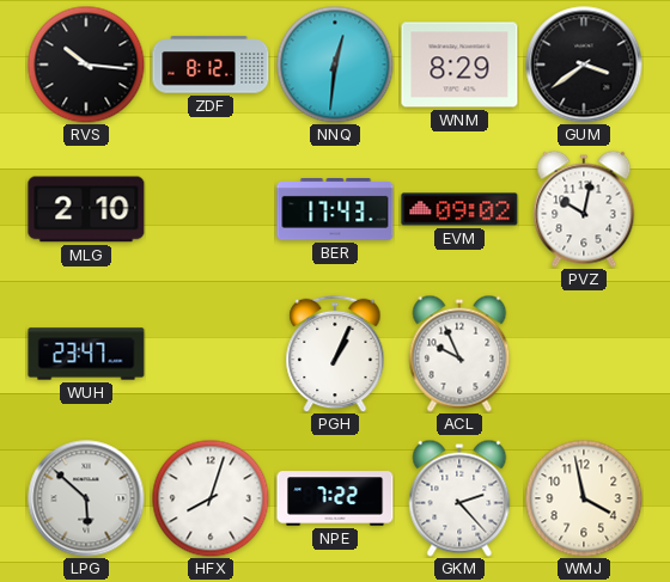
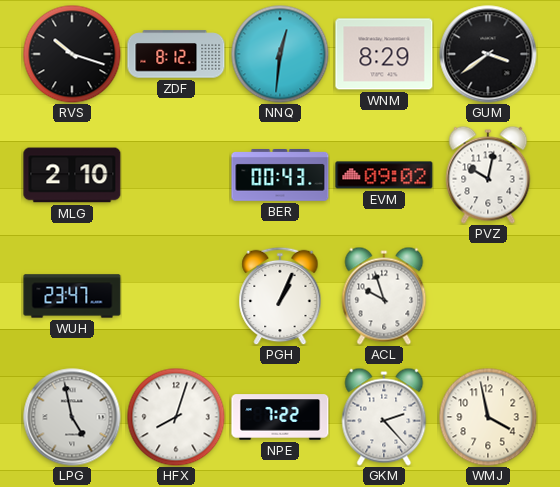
RVS: 10:16 -> 10:18 (72, 54)
BER: 17:43 -> 00:43 (280, 176)
ACL: 9:56 -> 9:57 (384, 296)
LPG: 5:52 -> 4:58 (72, 417)
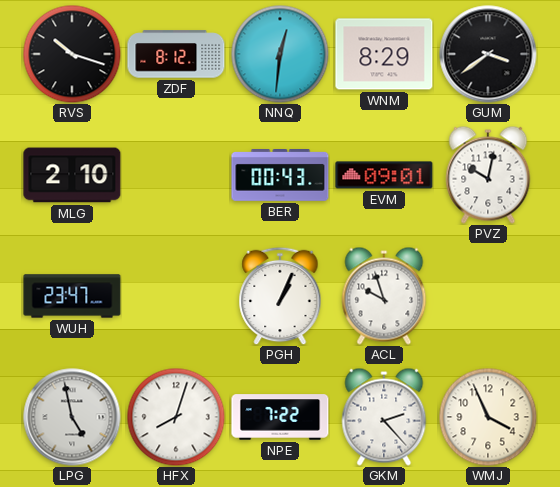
EVM: 09:02 -> 09:01 (384, 175)
WMJ: 3:58 -> 3:56 (488, 417)
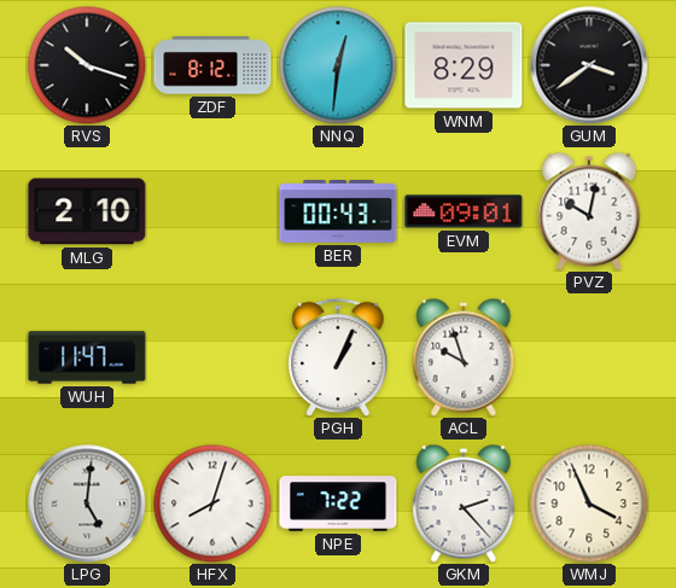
WUH: 23:47 -> 11:47 (87, 357)
LPG: 4:58 -> 5:01 (87, 503)
